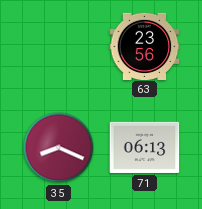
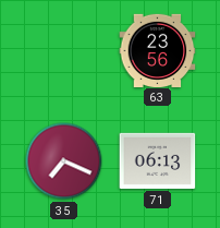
35: 8:19 -> 7:19 (64, 161)
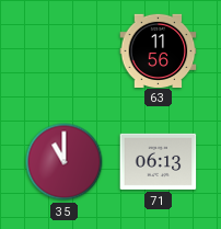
63: 23:56 -> 11:56 (159, 50)
35: 7:19 -> 11:00 (65, 162)
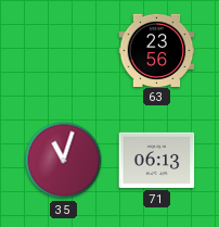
63: 11:56 -> 23:56 (157, 50)
35: 11:00 -> 11:03 (64, 161)
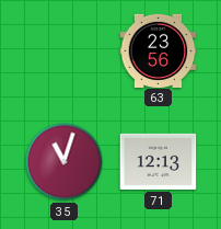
71: 06:13 -> 12:13 (159, 161)
